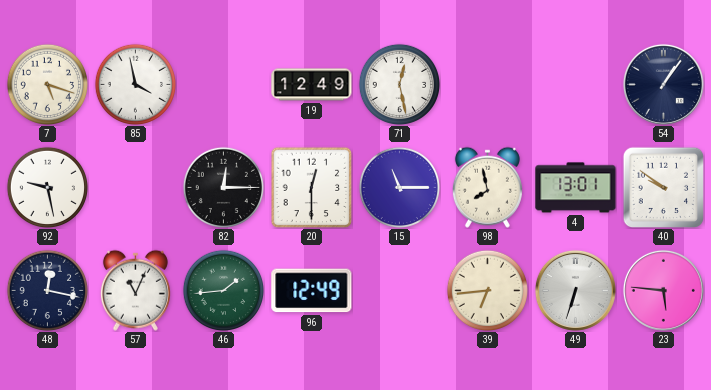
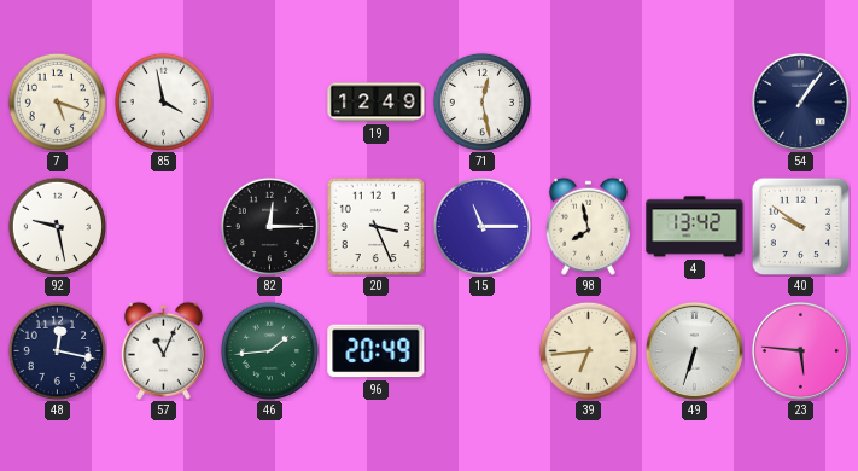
20: 12:30 -> 3:26 (375, 226)
4: 13:01 -> 13:42 (695, 227)
96: 12:49 -> 20:49 (377, 351)
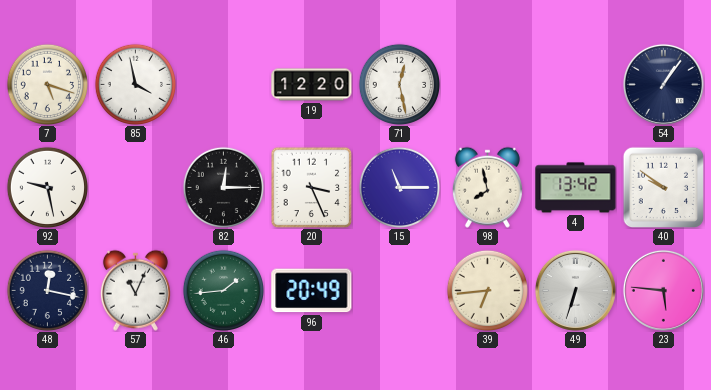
19: 12:49 -> 12:20 (312, 85)
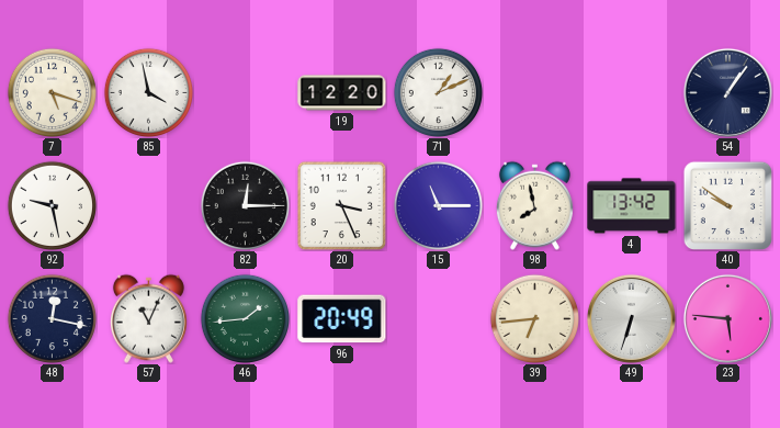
71: 12:28 -> 1:11 (438, 92)
